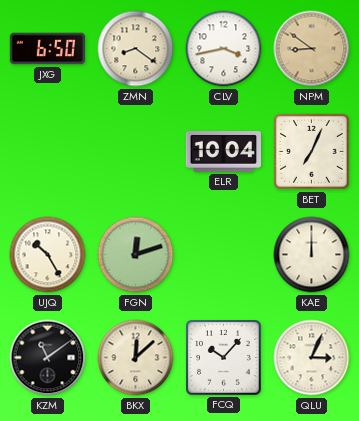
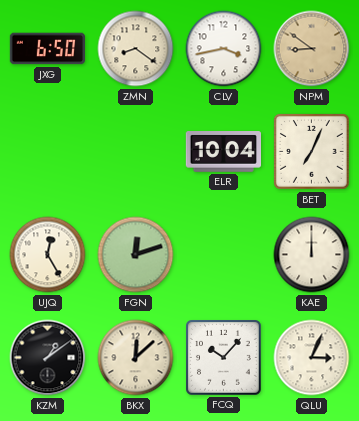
UJQ: 10:25 -> 12:25 (48, 255)
KZM: 11:09 -> 1:09 (48, 358)
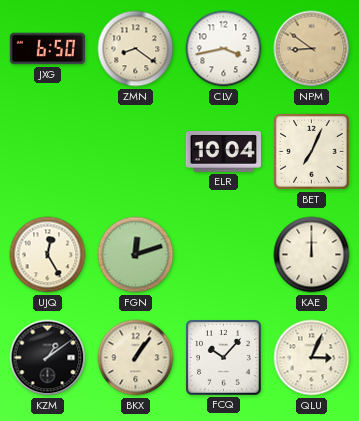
BKX: 12:08 -> 1:06 (136, 358)
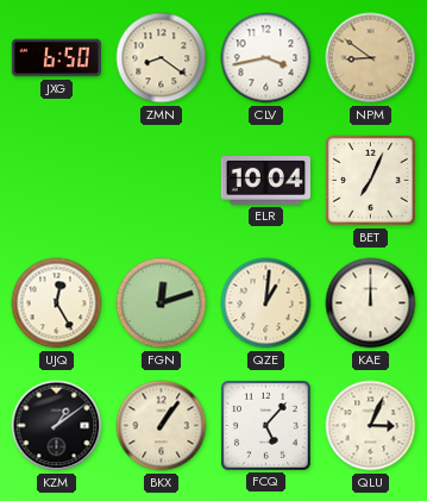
QZE: none -> 1:01 (266, 303)
FCQ: 10:07 -> 5:07 (266, 426)
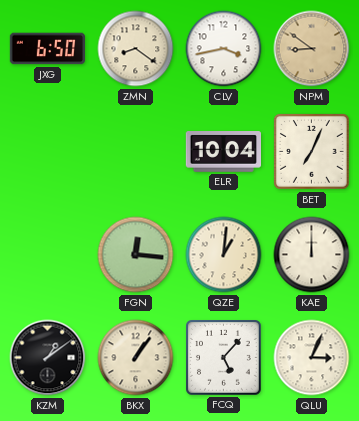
UJQ: 12:25 -> none (57, 303)
FGN: 12:12 -> 12:16 (136, 255)
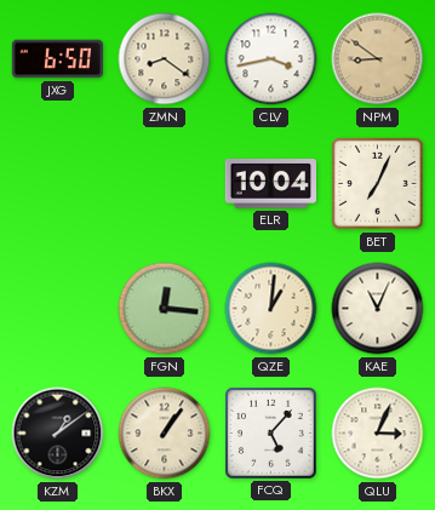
KAE: 12:00 -> 11:04 (378, 309)
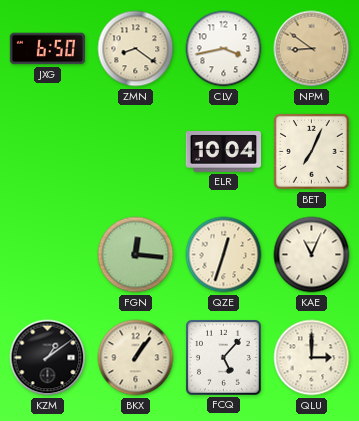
QZE: 1:01 -> 12:33 (224, 255)
QLU: 3:04 -> 3:00 (312, 358)
